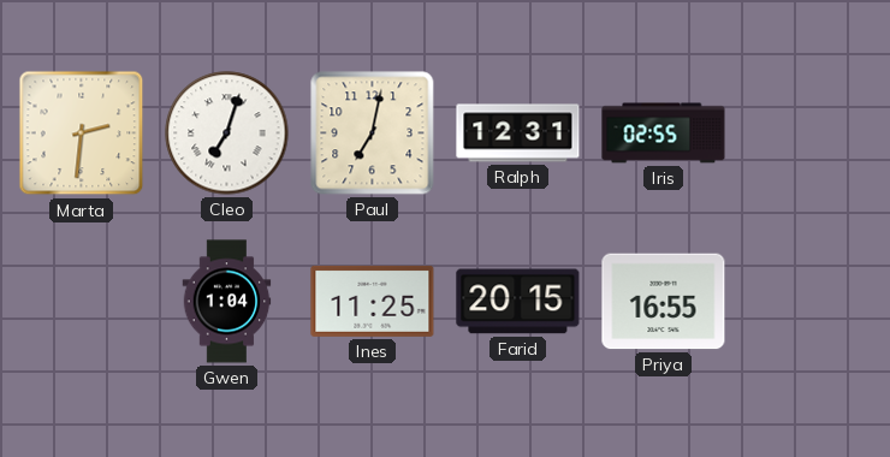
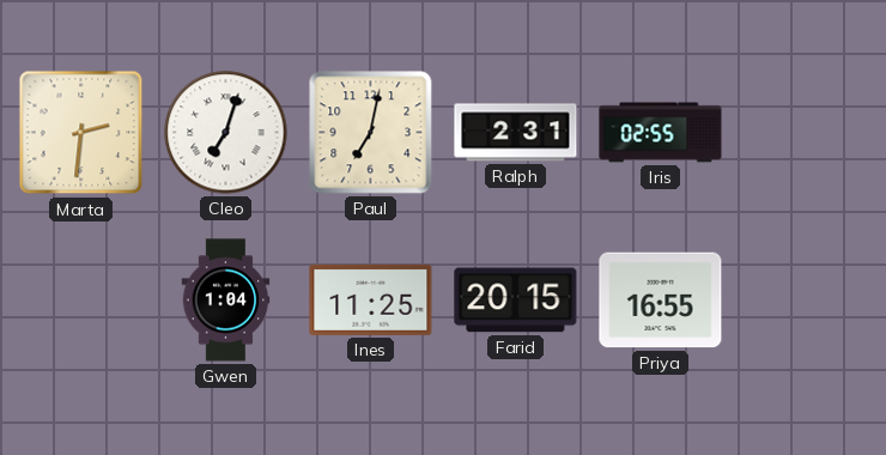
Ralph: 12:31 -> 2:31 (516, 133)
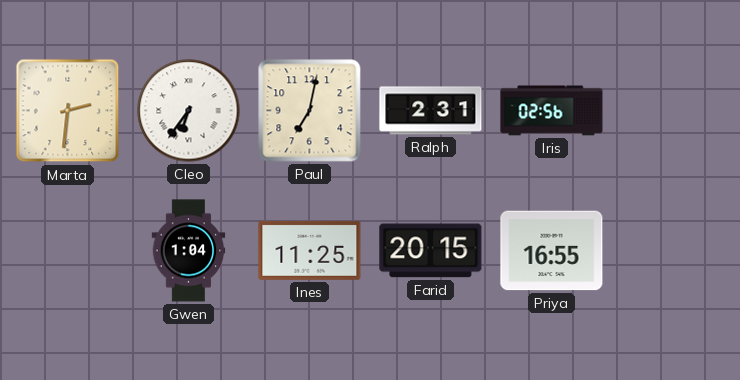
Cleo: 7:03 -> 6:36 (189, 111)
Iris: 02:55 -> 02:56 (552, 111)
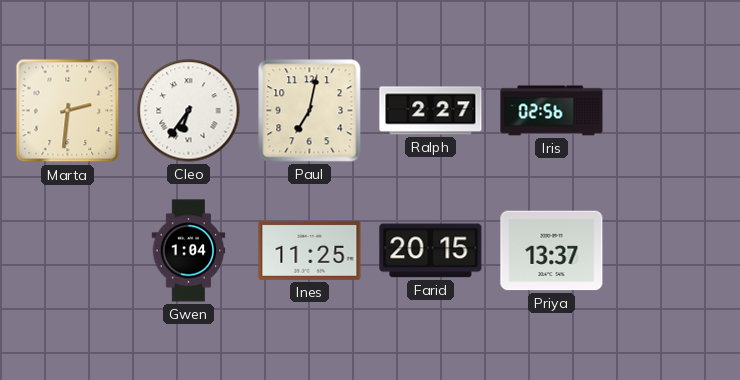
Ralph: 2:31 -> 2:27 (431, 111)
Priya: 16:55 -> 13:37 (552, 251)
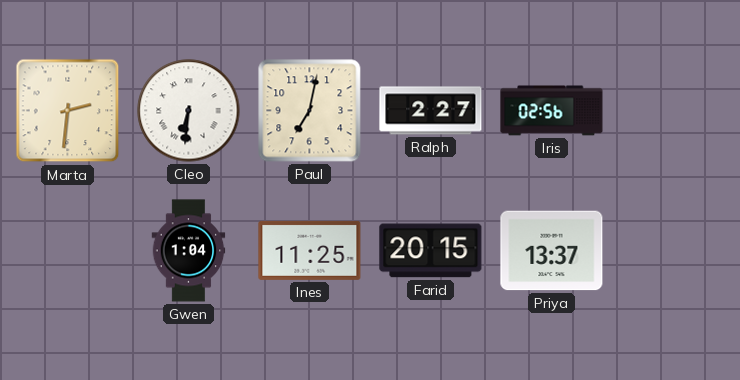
Cleo: 6:36 -> 6:31 (189, 111)
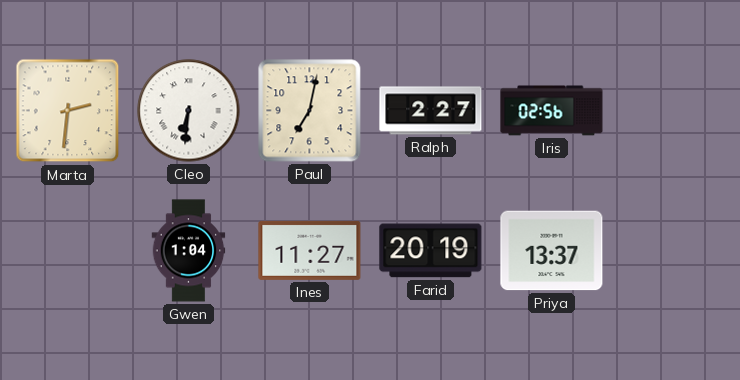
Ines: 11:25 -> 11:27 (310, 250)
Farid: 20:15 -> 20:19 (431, 251)
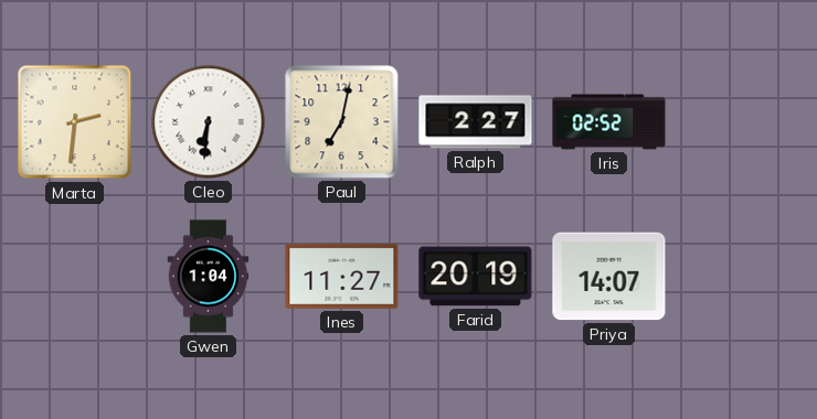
Iris: 02:56 -> 02:52 (609, 122)
Priya: 13:37 -> 14:07 (609, 277)
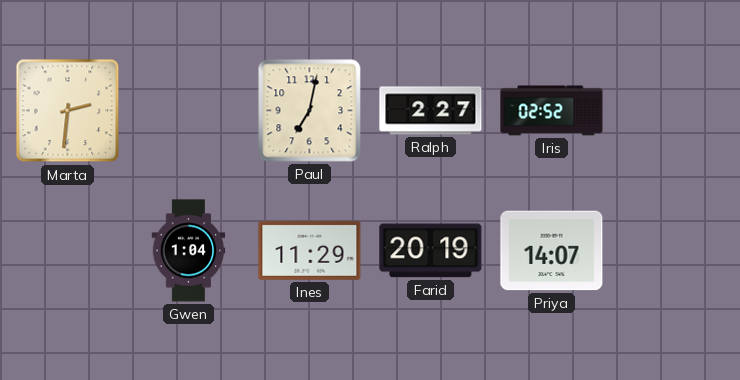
Cleo: 6:31 -> none (209, 122)
Ines: 11:27 -> 11:29 (310, 250)
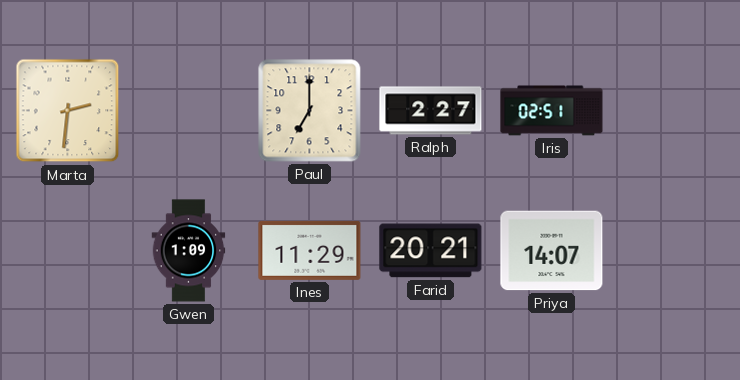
Paul: 7:02 -> 7:00 (310, 111)
Iris: 02:52 -> 02:51 (552, 111)
Gwen: 1:04 -> 1:09 (189, 251)
Farid: 20:19 -> 20:21 (431, 251)
